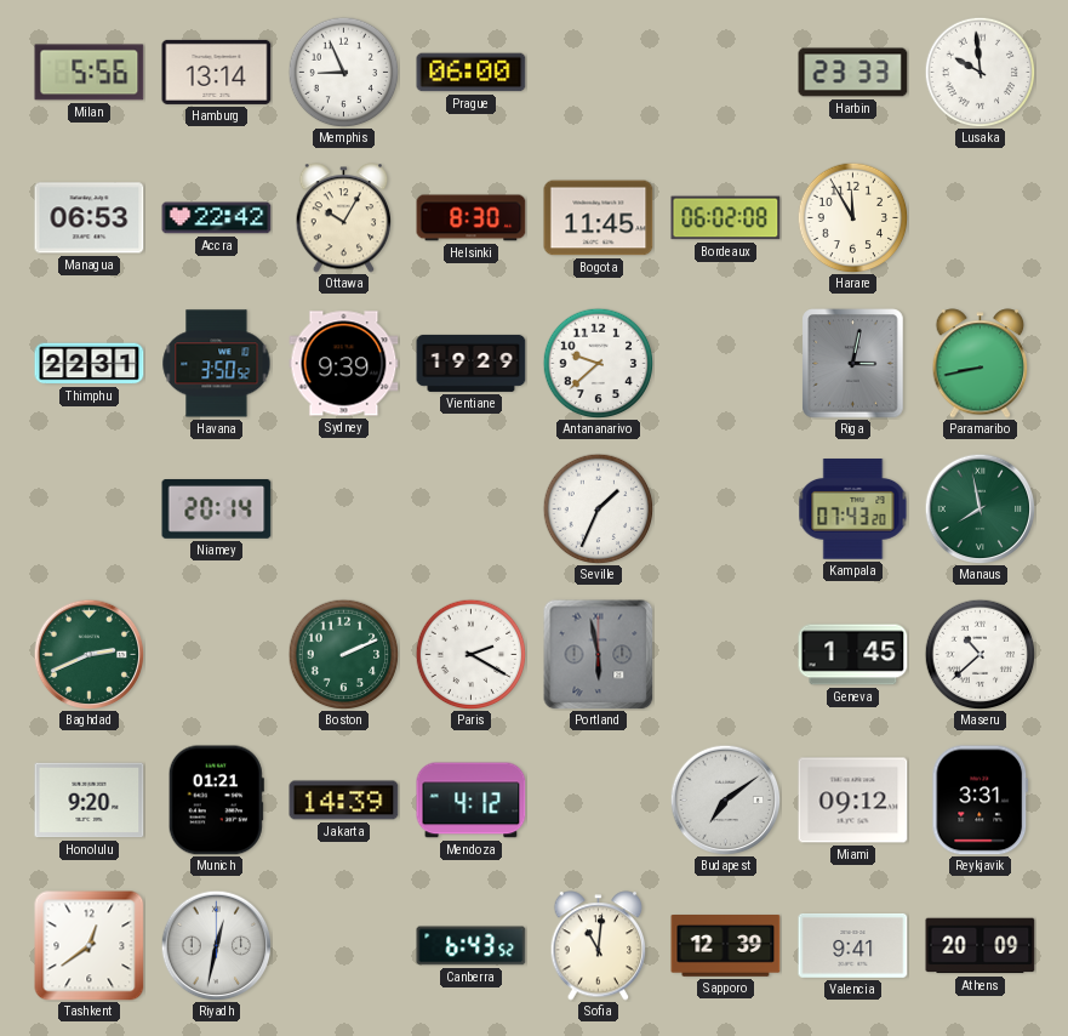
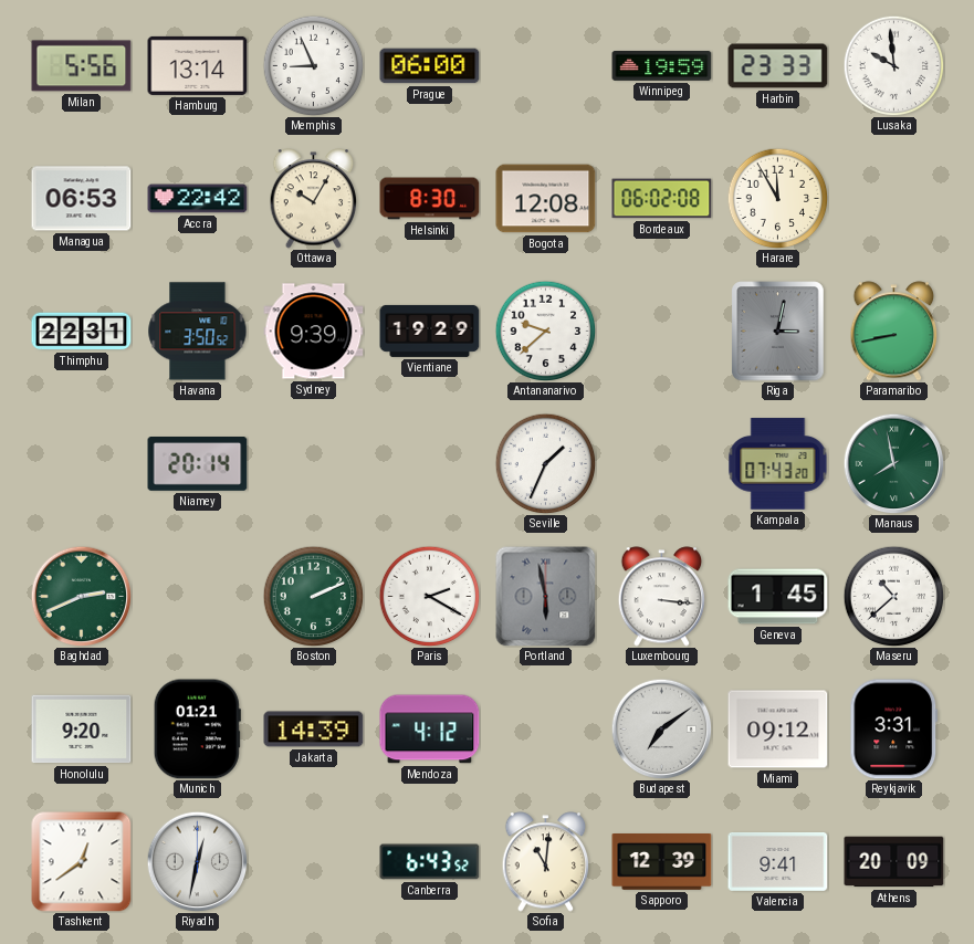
Winnipeg: none -> 19:59 (662, 65)
Bogota: 11:45 -> 12:08 (546, 199)
Luxembourg: none -> 3:16 (662, 597)
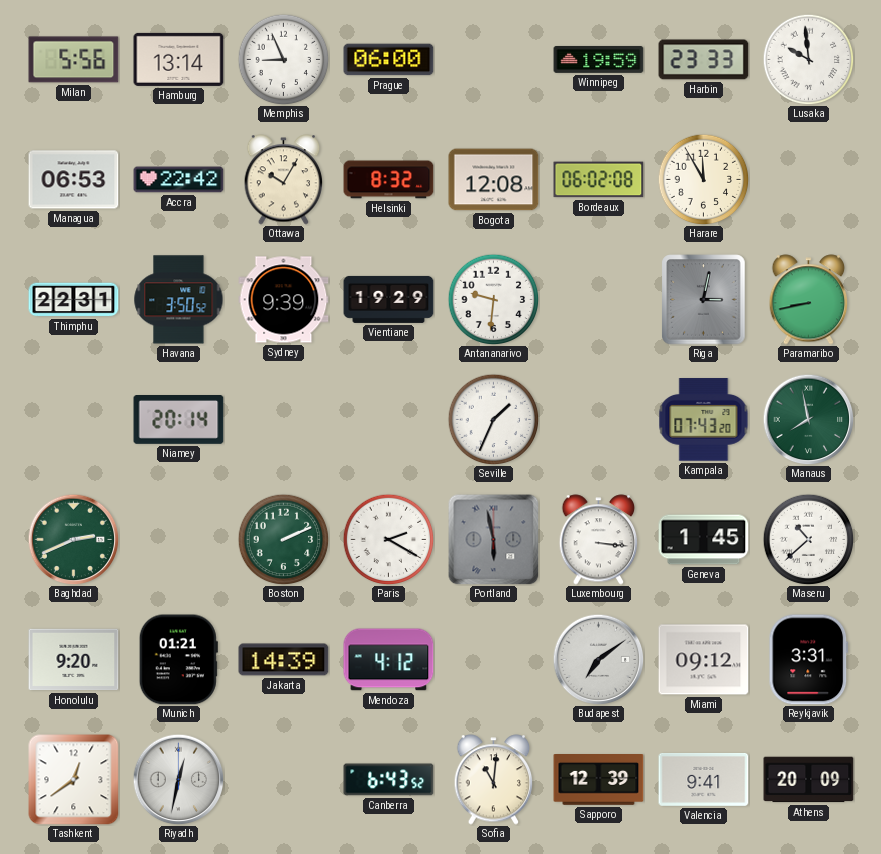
Helsinki: 8:30 -> 8:32 (389, 180)
Antananarivo: 9:38 -> 9:31 (493, 299)
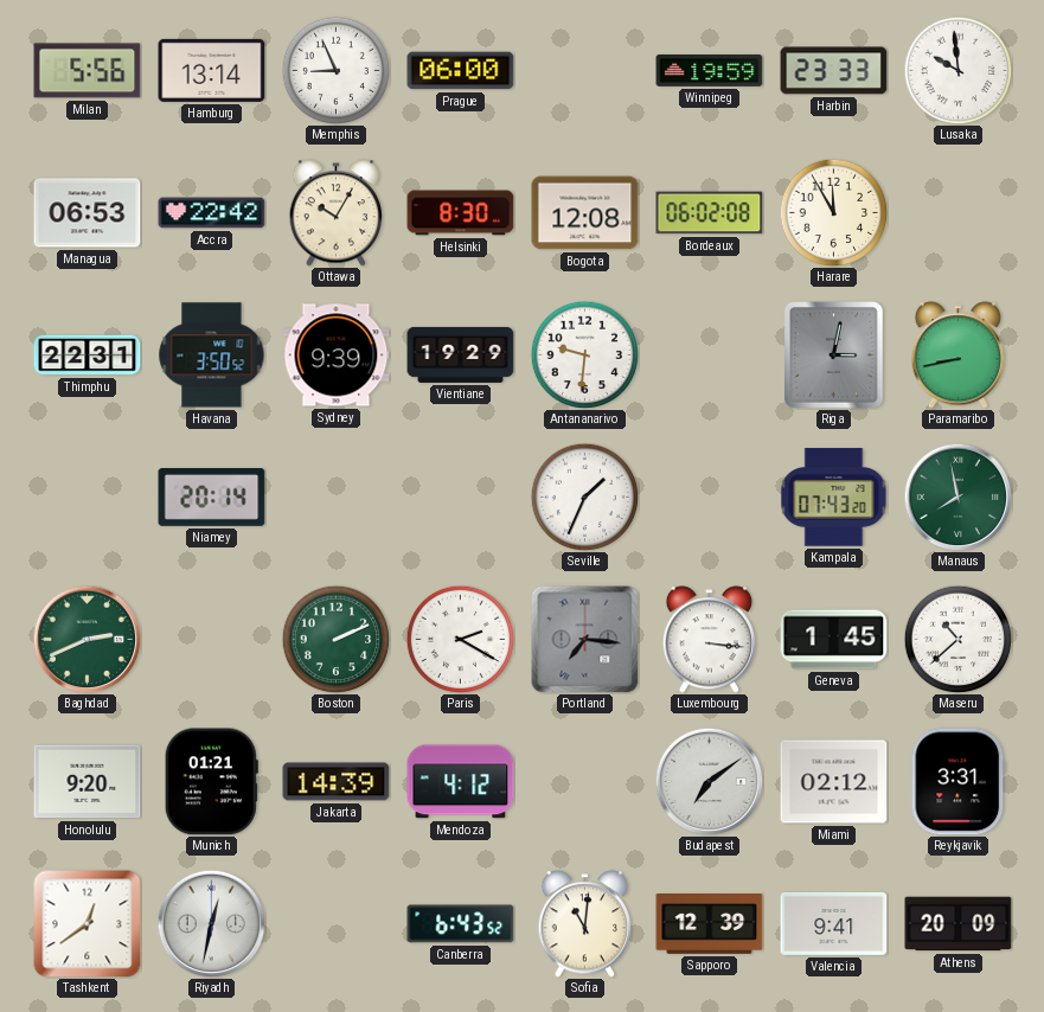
Helsinki: 8:32 -> 8:30 (461, 213)
Portland: 5:58 -> 7:16 (584, 639)
Miami: 09:12 -> 02:12 (834, 782)
